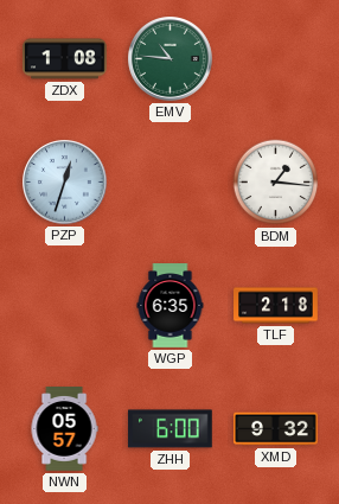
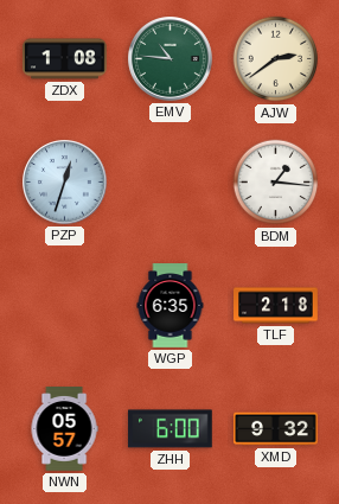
AJW: none -> 2:39 (276, 59)
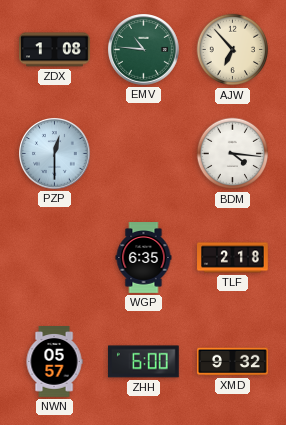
AJW: 2:39 -> 6:53 (233, 50)
PZP: 12:33 -> 12:30 (55, 154)
BDM: 1:16 -> 4:16 (233, 154)
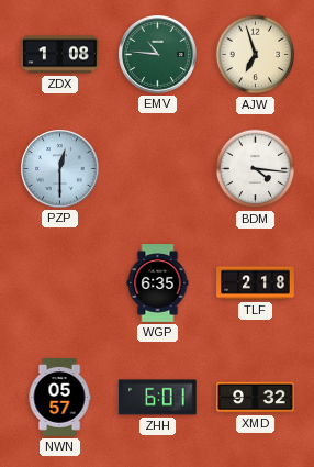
AJW: 6:53 -> 6:57 (256, 55)
ZHH: 6:00 -> 6:01 (157, 398)
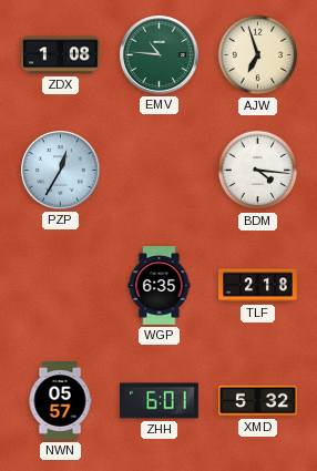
PZP: 12:30 -> 12:35 (61, 171)
XMD: 9:32 -> 5:32 (258, 401)
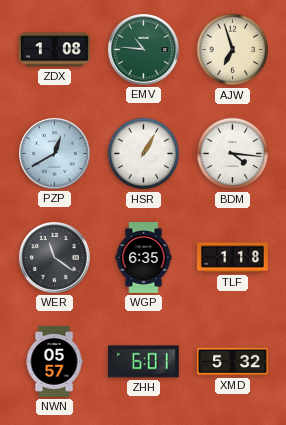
PZP: 12:35 -> 12:40 (55, 154)
HSR: none -> 1:05 (144, 154)
WER: none -> 11:21 (55, 258)
TLF: 2:18 -> 1:18 (233, 258)
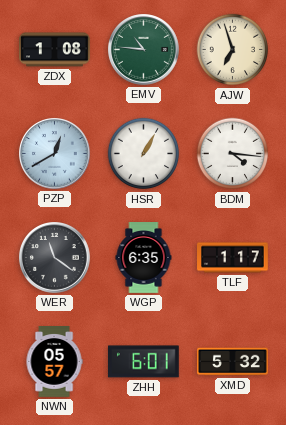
TLF: 1:18 -> 1:17 (233, 258)
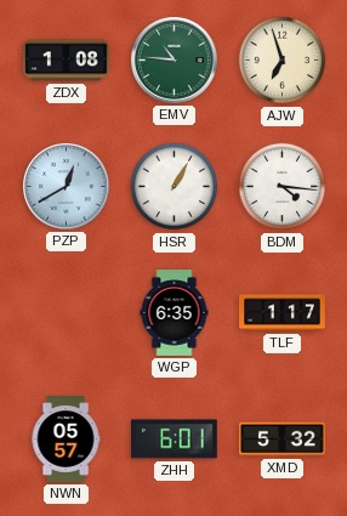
WER: 11:21 -> none (55, 258)
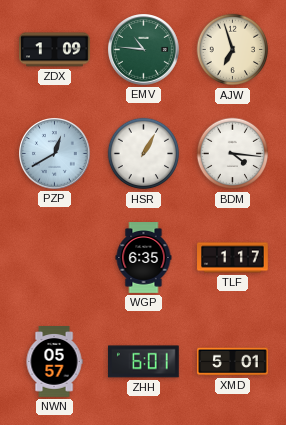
ZDX: 1:08 -> 1:09 (55, 50)
XMD: 5:32 -> 5:01 (233, 362)
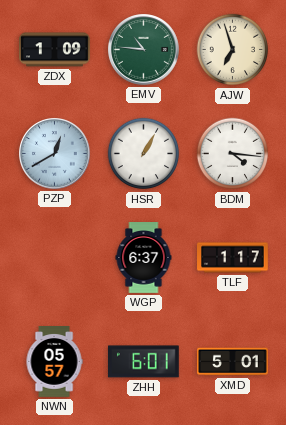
WGP: 6:35 -> 6:37 (144, 258)
